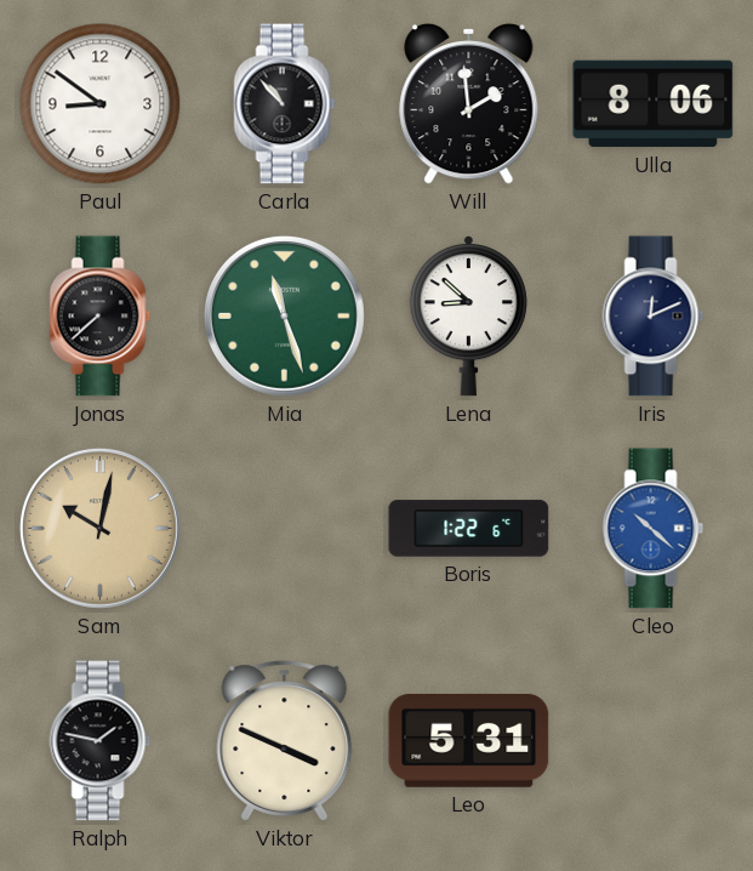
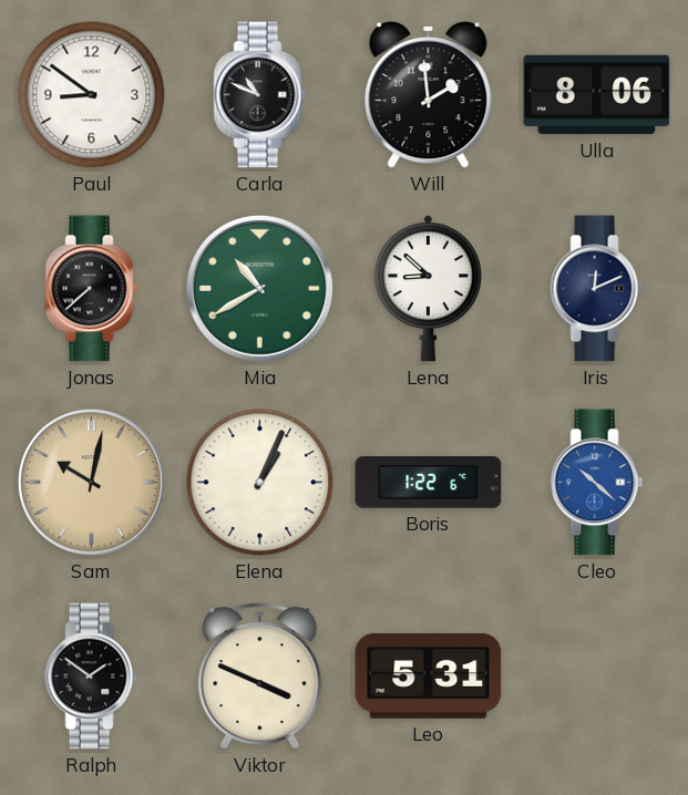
Carla: 10:53 -> 10:49 (260, 95)
Mia: 11:27 -> 10:40 (259, 288)
Elena: none -> 1:04 (260, 483)
Ralph: 1:47 -> 1:51 (92, 677)
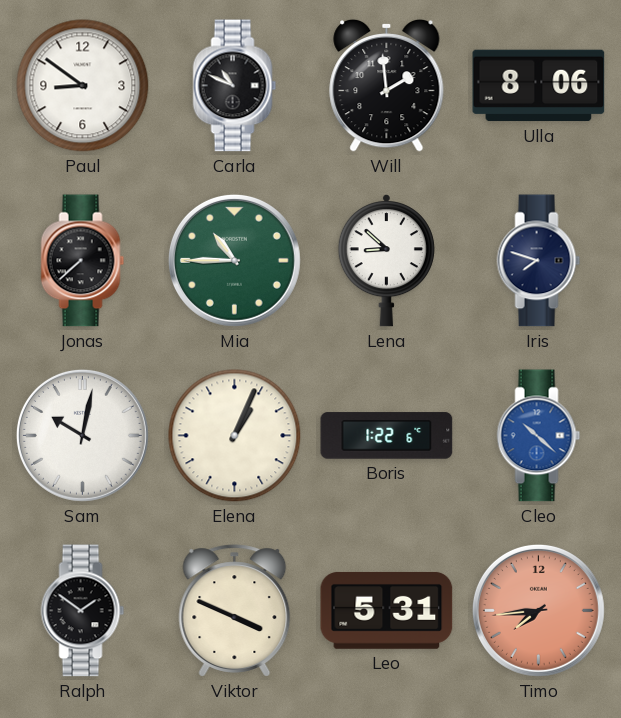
Mia: 10:40 -> 10:45 (234, 260)
Iris: 12:11 -> 7:48 (539, 261)
Sam dial: champagne -> white (82, 435)
Timo: none -> 7:44 (538, 610)
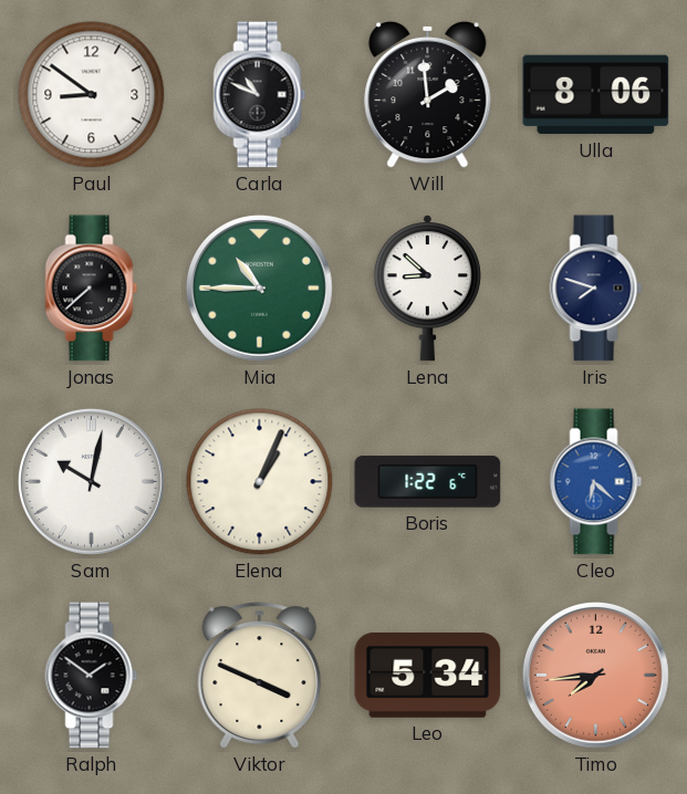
Cleo: 10:22 -> 6:22 (596, 482)
Leo: 5:31 -> 5:34 (428, 675)
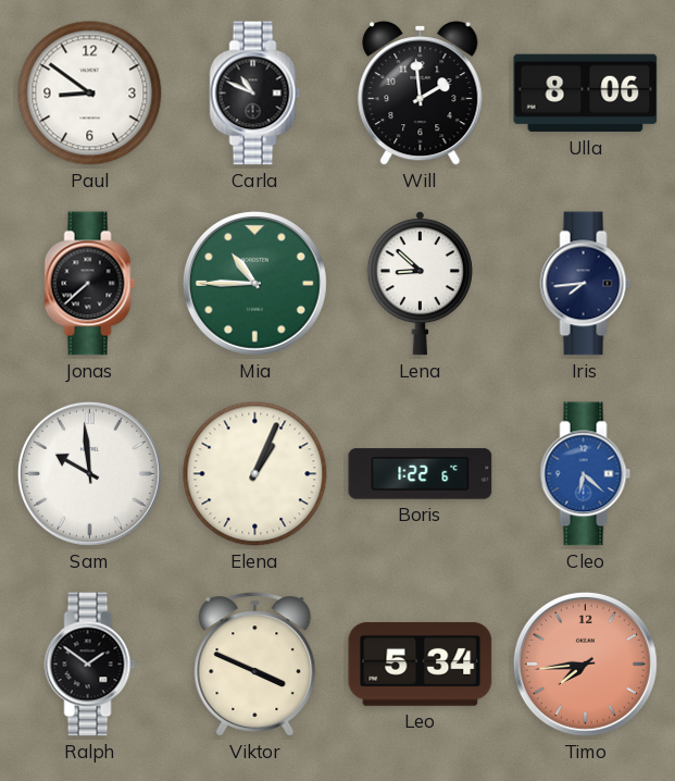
Iris: 7:48 -> 7:44 (586, 284)
Sam: 10:02 -> 9:59 (89, 473)
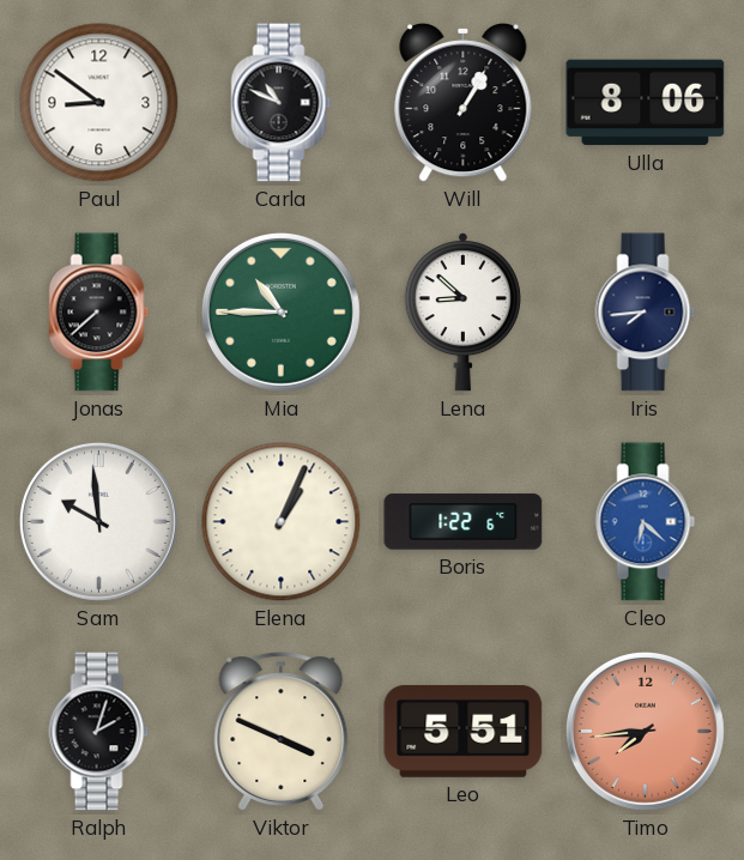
Will: 1:59 -> 1:05 (464, 102)
Ralph: 1:51 -> 2:03 (99, 732)
Leo: 5:34 -> 5:51 (464, 731)
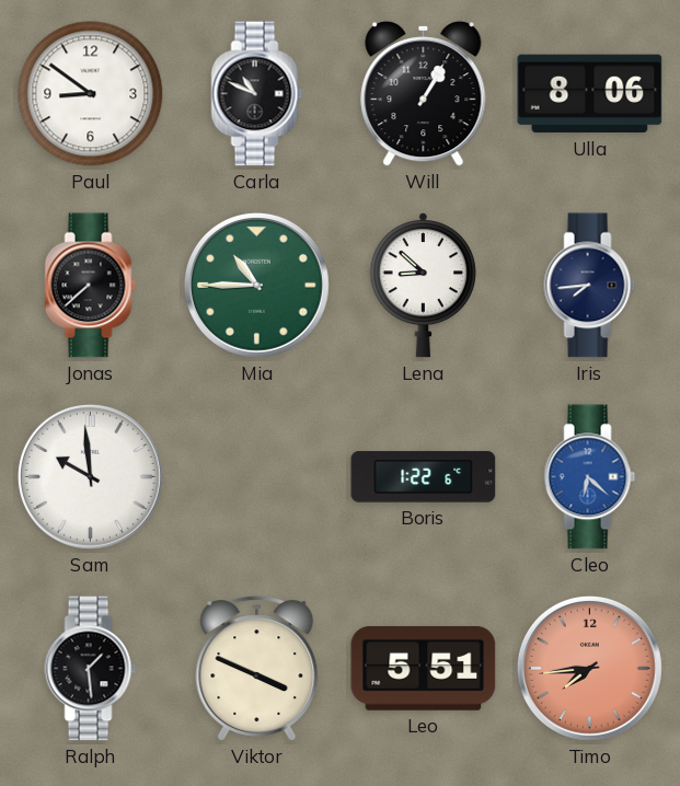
Elena: 1:04 -> none (282, 522)
Ralph: 2:03 -> 1:29 (91, 669)
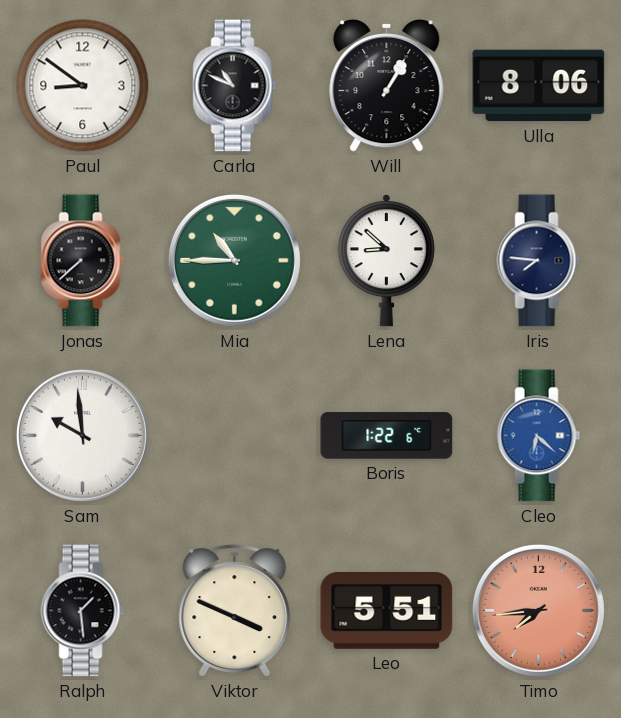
Iris: 7:44 -> 7:46 (539, 261)
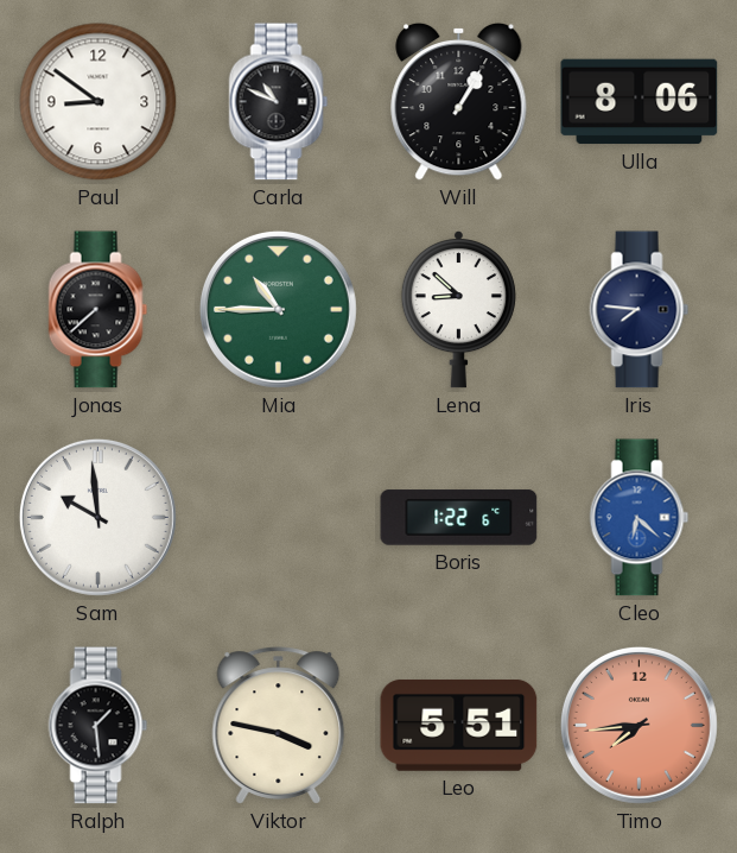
Viktor: 3:49 -> 3:47 (279, 726)
